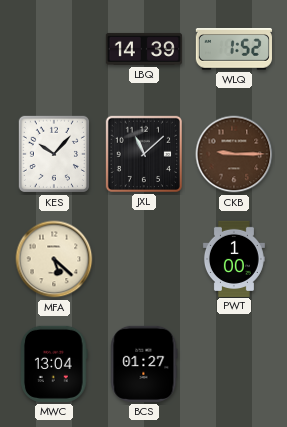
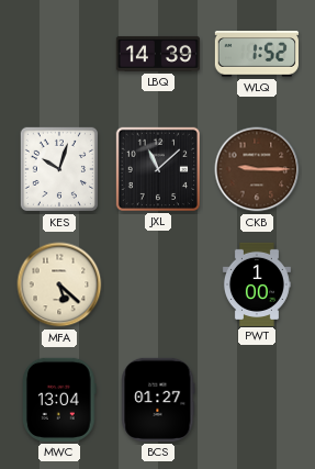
KES: 10:07 -> 10:03 (59, 169)
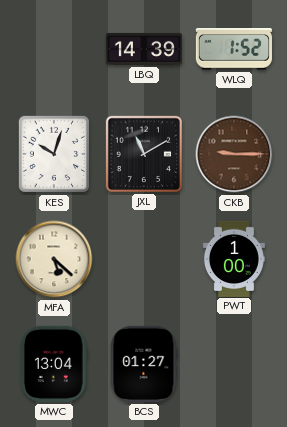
JXL: 11:08 -> 11:10 (144, 154)
